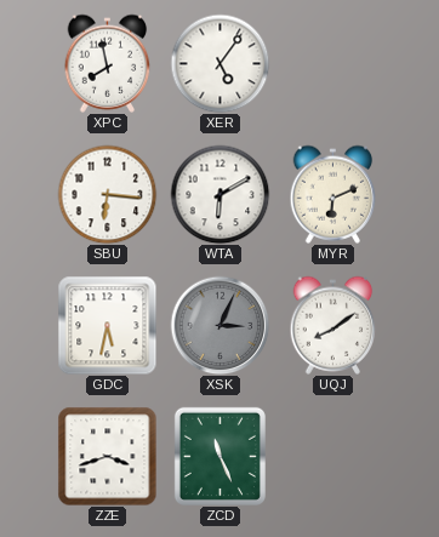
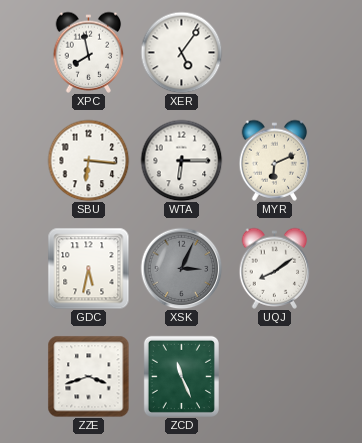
WTA: 6:10 -> 6:15 (181, 160)
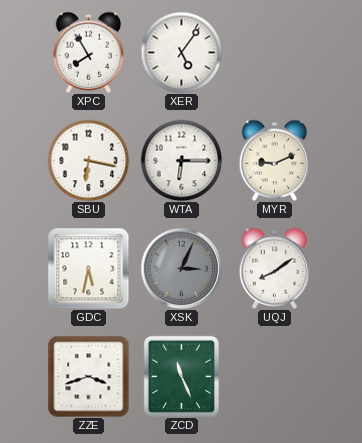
XPC: 7:58 -> 7:55 (89, 52)
SBU: 6:16 -> 6:17 (88, 160)
MYR: 6:11 -> 9:11 (275, 160)
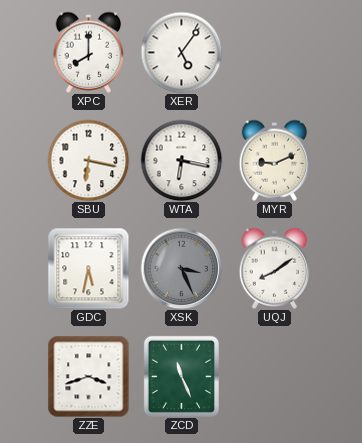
XPC: 7:55 -> 8:00 (89, 52)
WTA: 6:15 -> 6:17 (181, 160)
XSK: 3:04 -> 3:26 (181, 268)
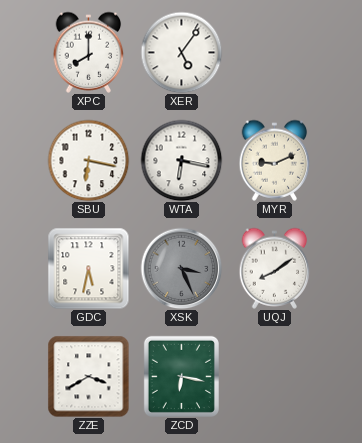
ZZE: 3:42 -> 3:40 (88, 376)
ZCD: 11:26 -> 6:17 (181, 376)
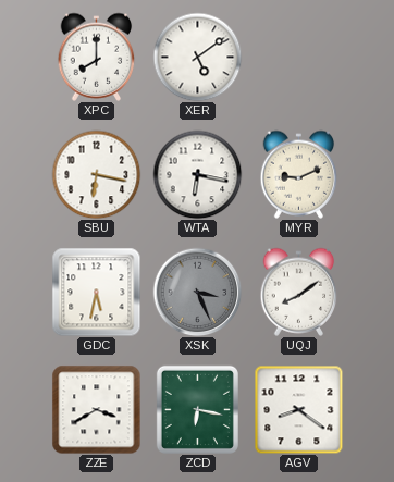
XER: 5:06 -> 5:09 (197, 57)
AGV: none -> 8:21 (298, 409)
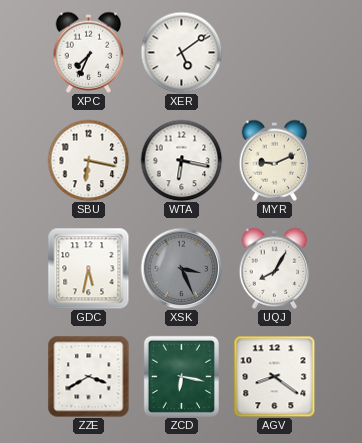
XPC: 8:00 -> 7:34 (89, 52)
UQJ: 8:09 -> 8:05 (275, 268)
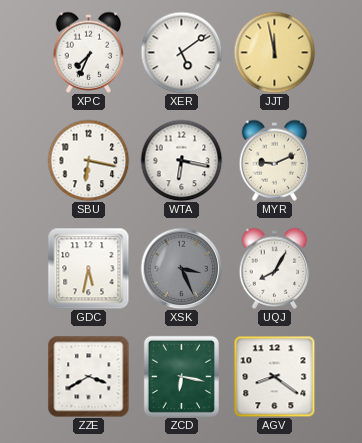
JJT: none -> 11:58 (274, 52)
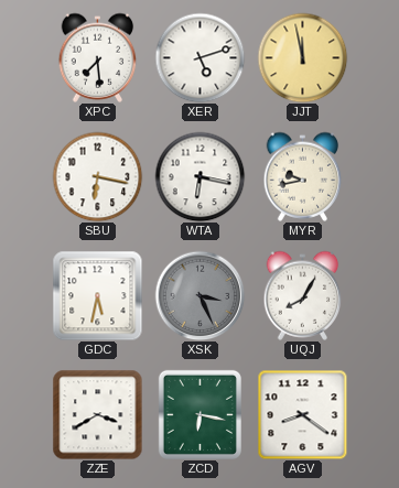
XPC: 7:34 -> 7:29 (98, 57)
XER: 5:09 -> 5:12 (199, 57)
MYR: 9:11 -> 9:43 (303, 176)
